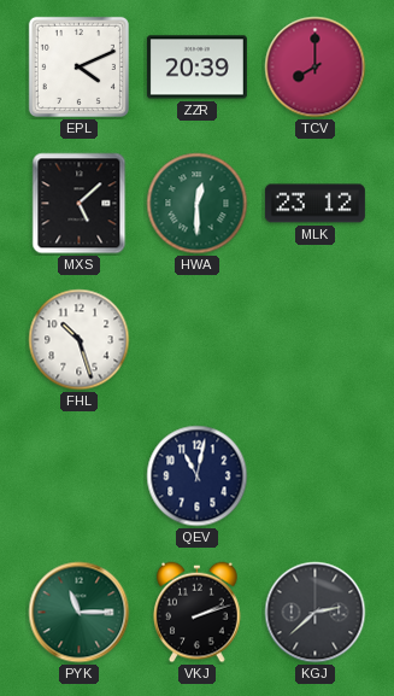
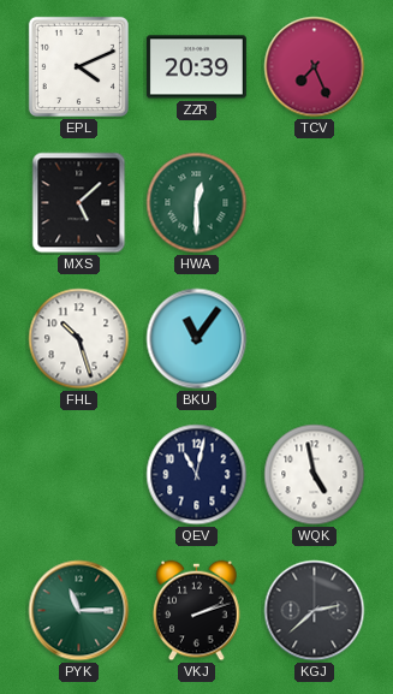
TCV: 8:00 -> 7:26 (315, 67)
MLK: 23:12 -> none (314, 204)
BKU: none -> 11:06 (197, 339)
WQK: none -> 4:58 (315, 475)
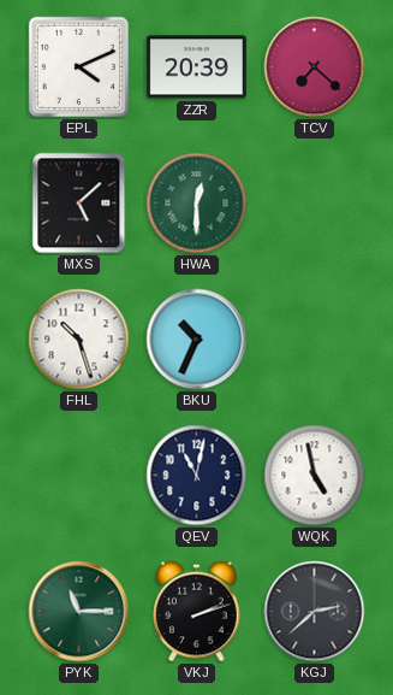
TCV: 7:26 -> 7:22 (315, 67)
BKU: 11:06 -> 10:34 (197, 340)
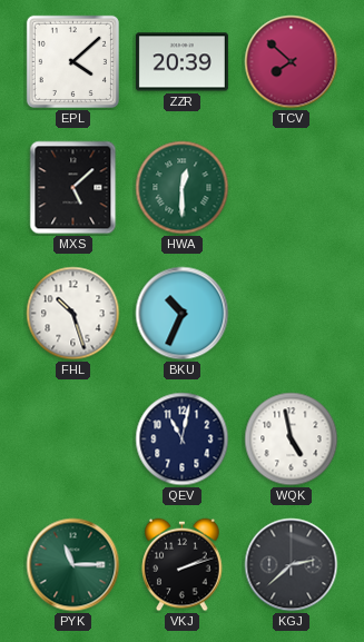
EPL: 4:11 -> 4:08 (72, 61)
TCV: 7:22 -> 7:52 (292, 62)
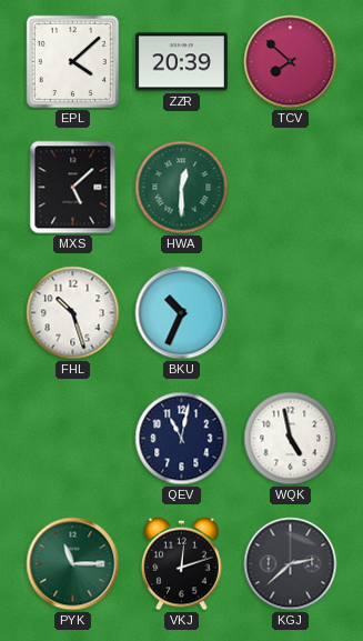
VKJ: 2:12 -> 12:12 (182, 564)
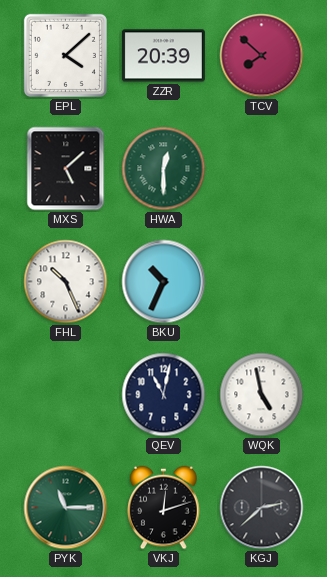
FHL: 10:27 -> 10:26 (66, 282)
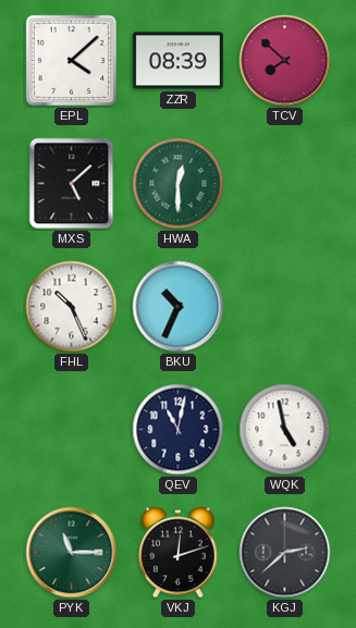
ZZR: 20:39 -> 08:39 (177, 61)
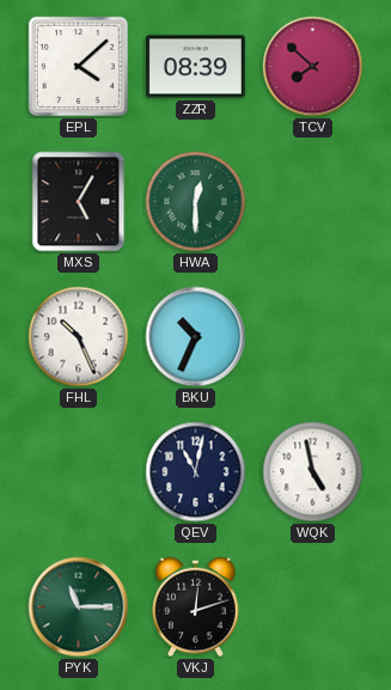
MXS: 5:08 -> 5:05 (79, 202)
KGJ: 2:38 -> none (285, 553)
